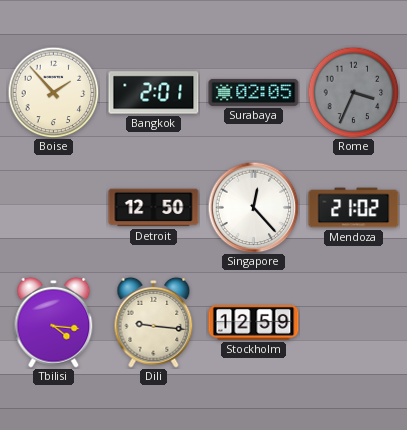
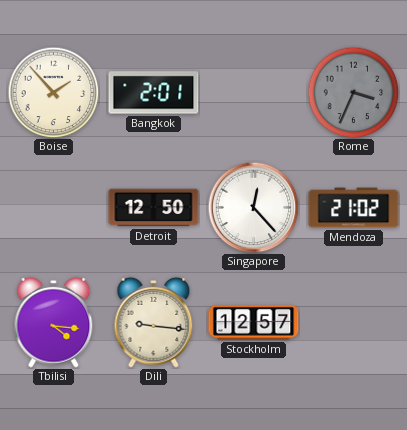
Surabaya: 02:05 -> none (254, 92)
Stockholm: 12:59 -> 12:57 (254, 322)
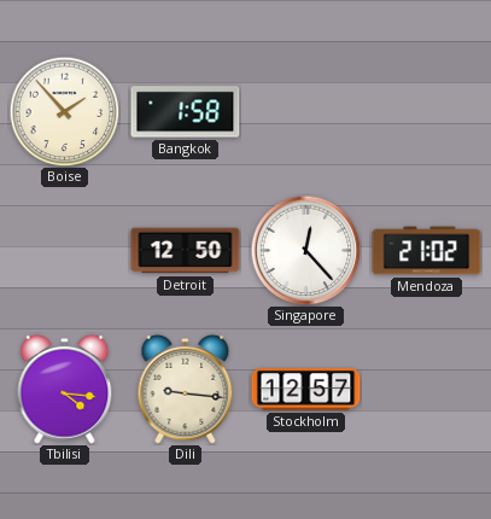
Bangkok: 2:01 -> 1:58 (186, 112)
Rome: 3:34 -> none (353, 92)
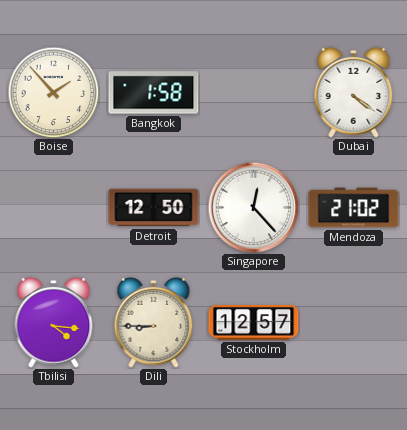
Dubai: none -> 4:21 (354, 92)
Dili: 9:16 -> 8:45 (154, 322)
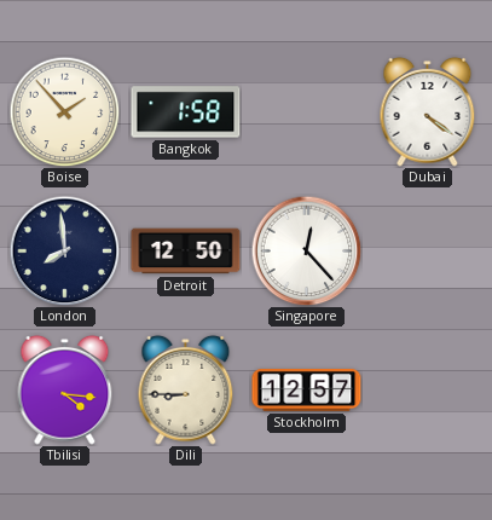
London: none -> 7:59 (64, 250)
Mendoza: 21:02 -> none (354, 208)
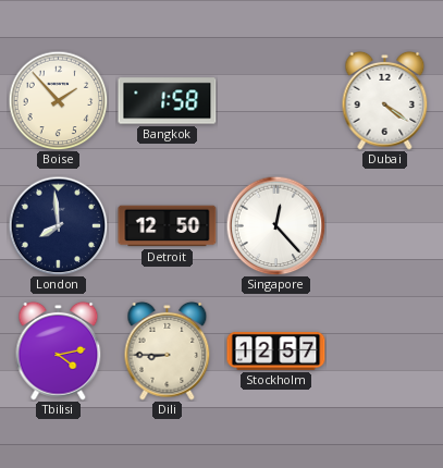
Tbilisi: 4:16 -> 4:13 (59, 350)
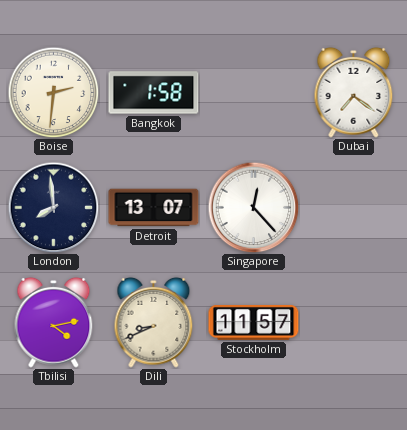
Boise: 1:53 -> 2:31 (53, 92)
Dubai: 4:21 -> 7:21 (354, 92)
Detroit: 12:50 -> 13:07 (154, 208)
Dili: 8:45 -> 8:41 (154, 322)
Stockholm: 12:57 -> 11:57 (254, 322)
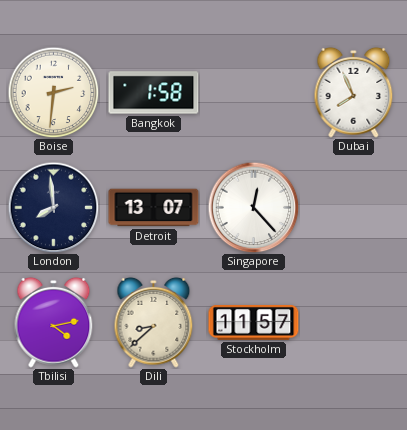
Dubai: 7:21 -> 7:56 (354, 92)
Dili: 8:41 -> 8:38 (154, 322)
